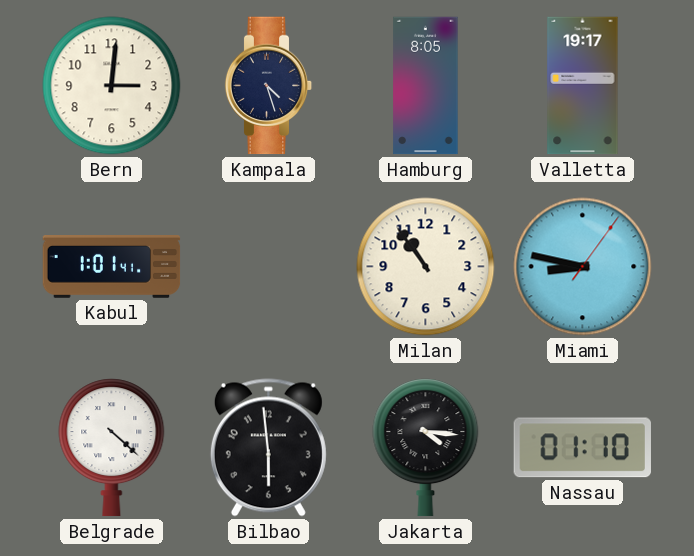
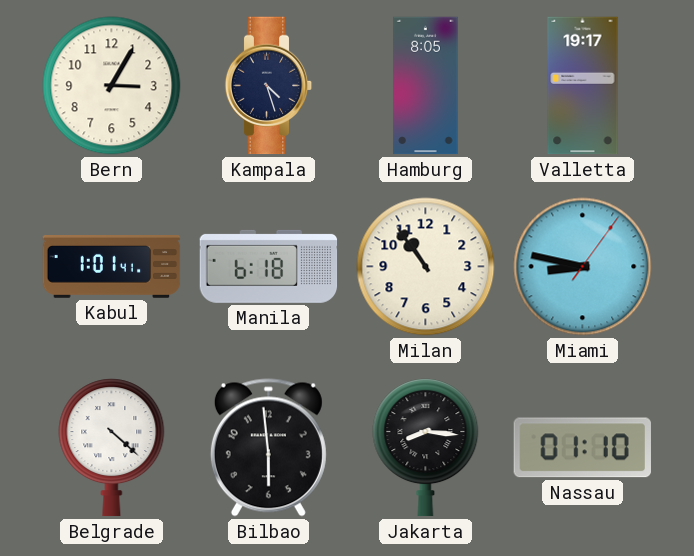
Bern: 3:01 -> 3:05 (112, 86)
Manila: none -> 6:18 (269, 266)
Jakarta: 4:16 -> 8:16 (426, 448)
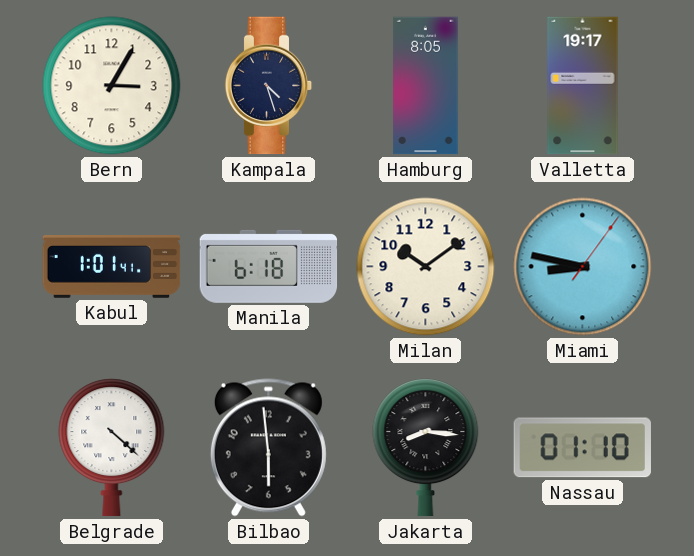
Milan: 10:54 -> 10:09 (426, 267)
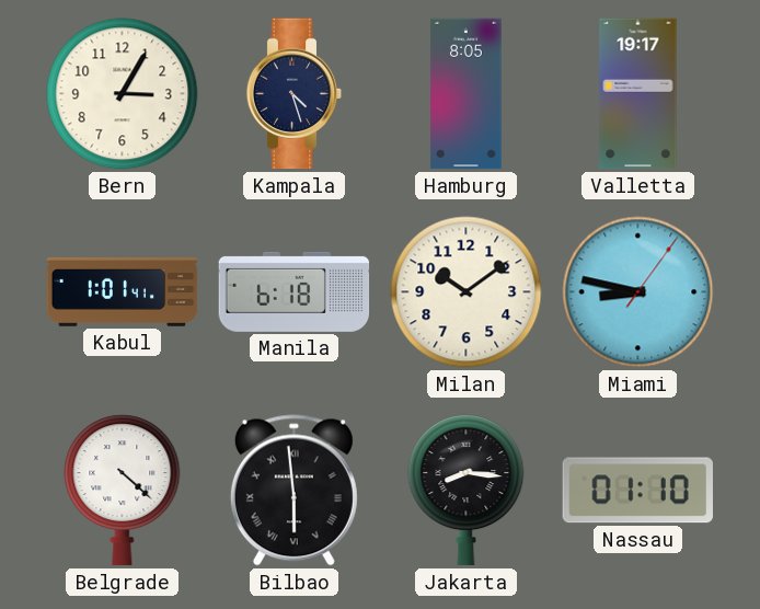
Bilbao numerals: Arabic -> Roman (293, 491)
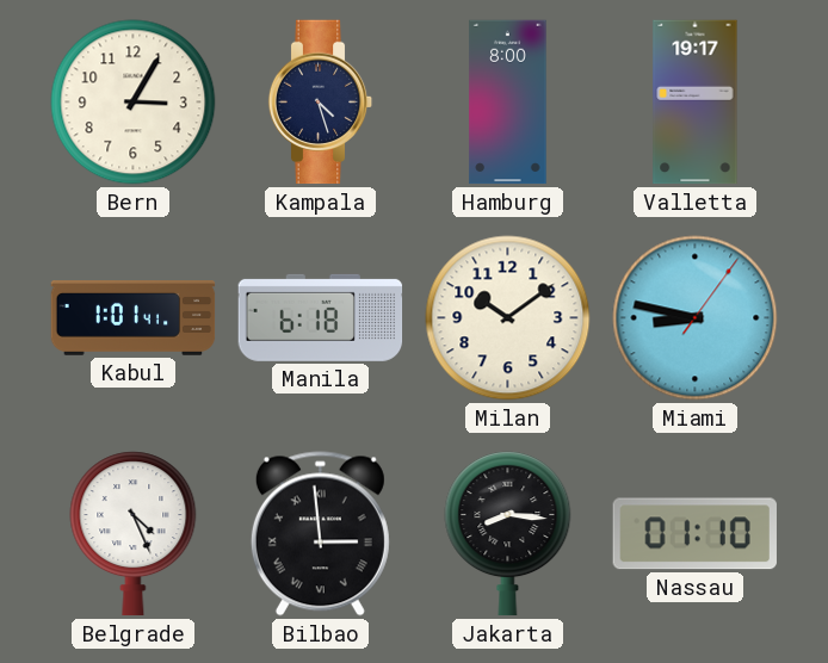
Hamburg: 8:05 -> 8:00 (508, 103)
Belgrade: 4:22 -> 4:26 (134, 534)
Bilbao: 5:59 -> 2:59 (320, 534)
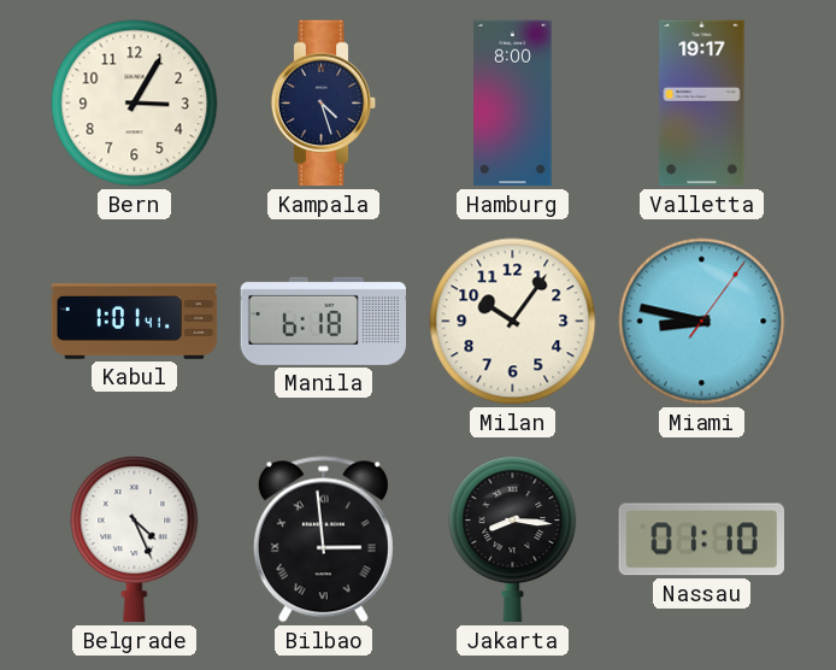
Milan: 10:09 -> 10:06 (513, 322)
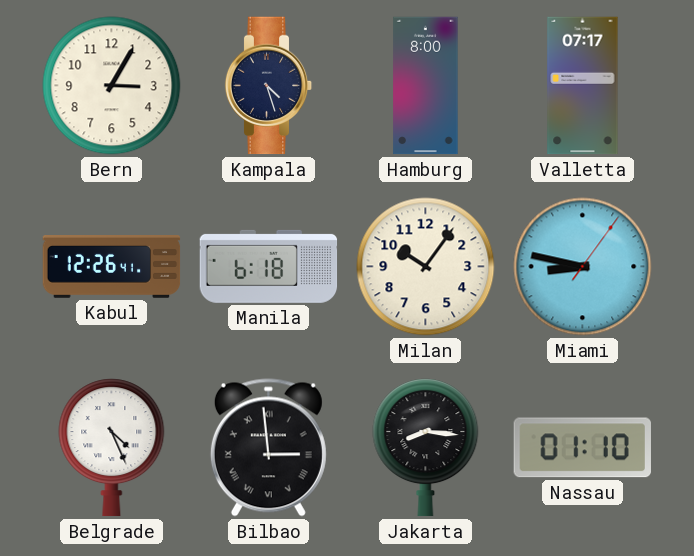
Valletta: 19:17 -> 07:17 (583, 86)
Kabul: 1:01 -> 12:26 (112, 267)
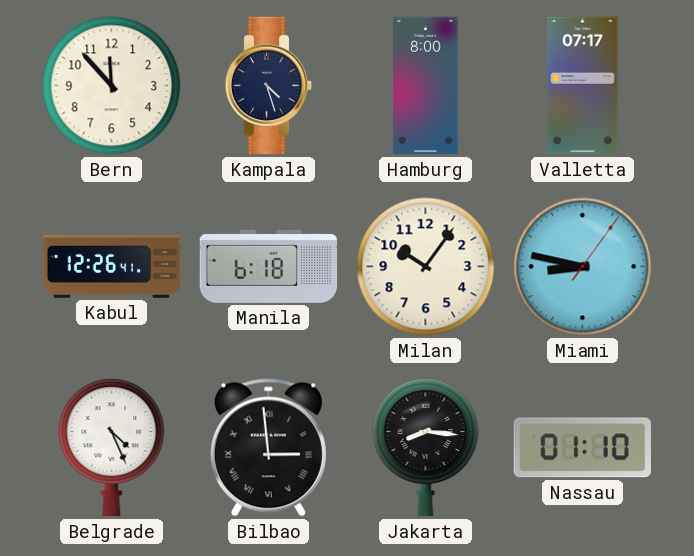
Bern: 3:05 -> 11:53 (112, 86)
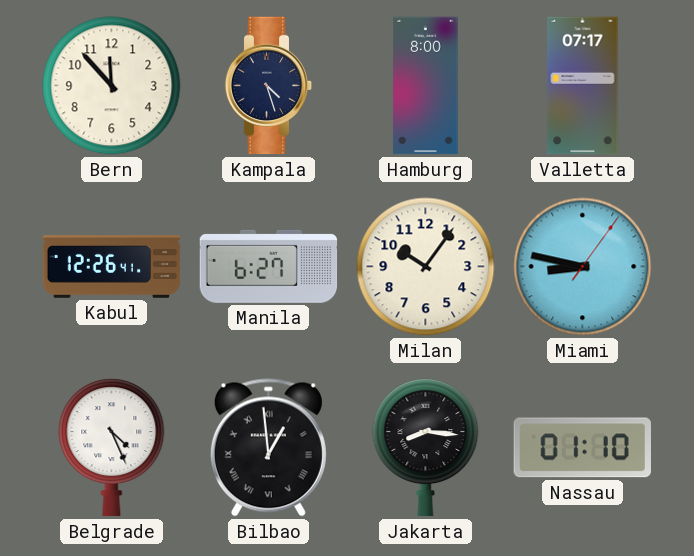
Manila: 6:18 -> 6:27 (269, 266)
Bilbao: 2:59 -> 12:59 (268, 448)
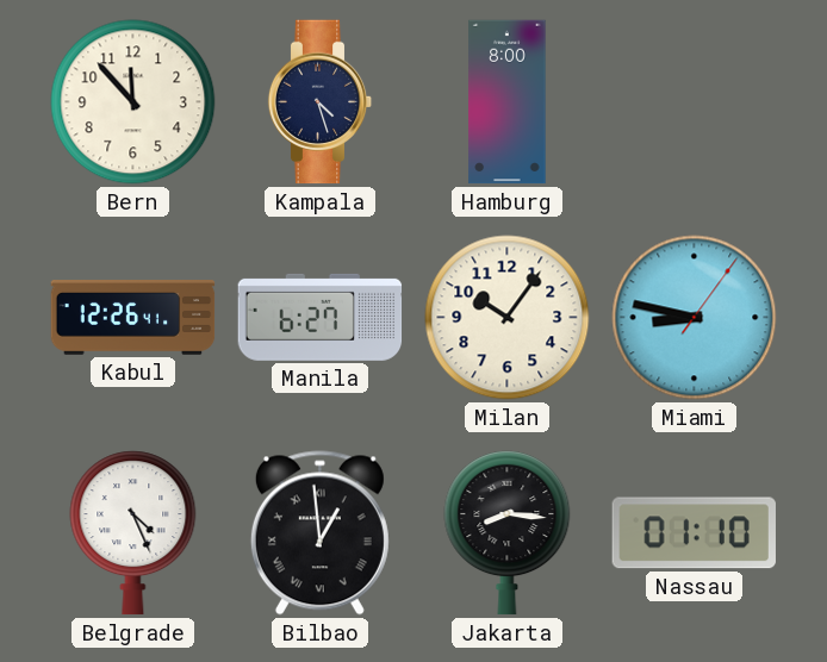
Valletta: 07:17 -> none (583, 86)
